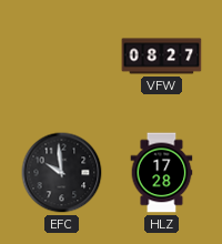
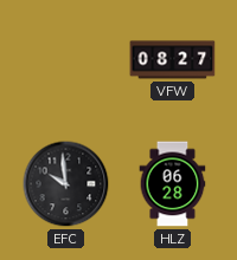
HLZ: 17:28 -> 06:28 (173, 184)
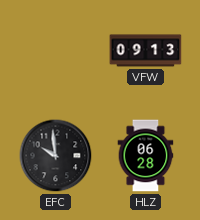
VFW: 08:27 -> 09:13 (146, 51)
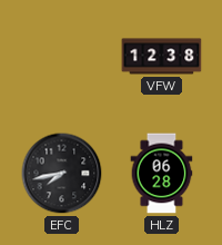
VFW: 09:13 -> 12:38 (162, 57)
EFC: 9:59 -> 7:43 (62, 174)
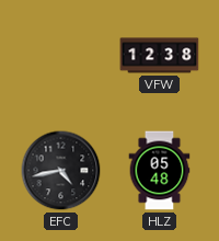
EFC: 7:43 -> 4:43 (61, 171)
HLZ: 06:28 -> 05:48 (160, 171)
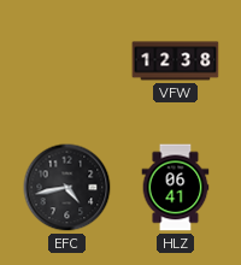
HLZ: 05:48 -> 06:41 (176, 188)
